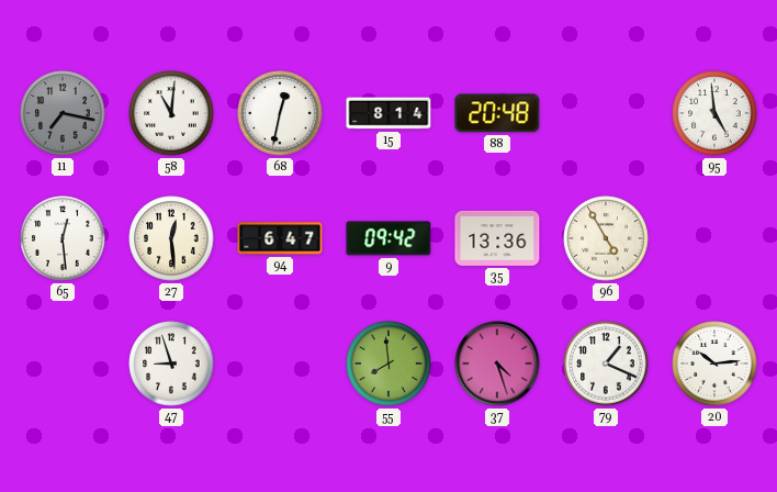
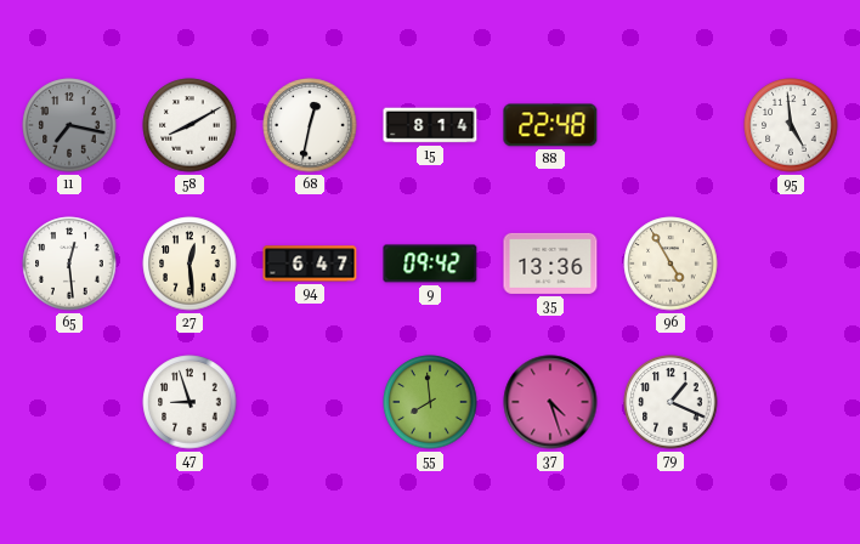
58: 11:01 -> 8:10 (189, 125)
88: 20:48 -> 22:48 (550, 125)
20: 10:14 -> none (714, 364)
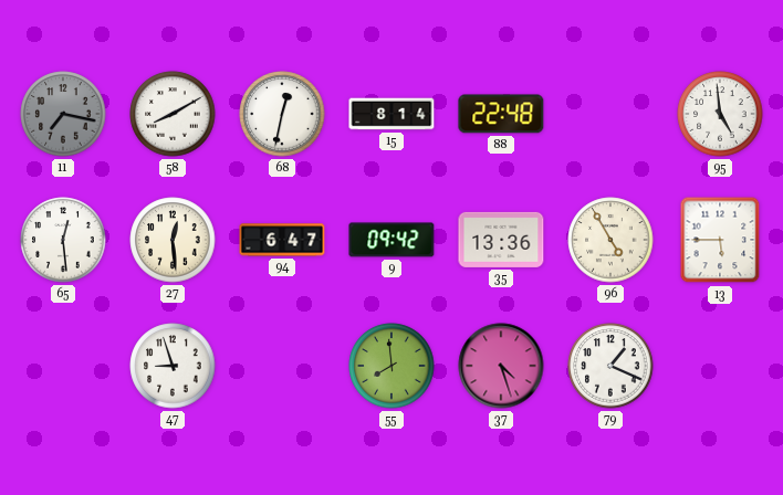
13: none -> 5:45 (720, 240)
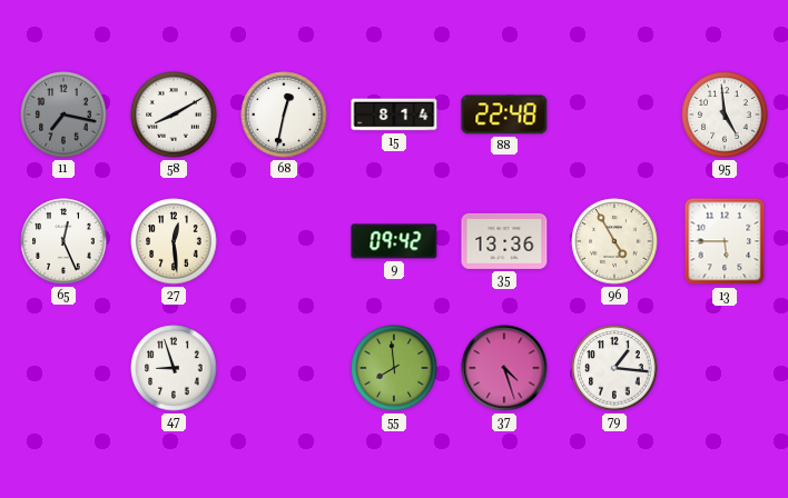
65: 12:29 -> 12:26 (63, 241)
94: 6:47 -> none (282, 240)
79: 1:19 -> 1:16 (614, 368)
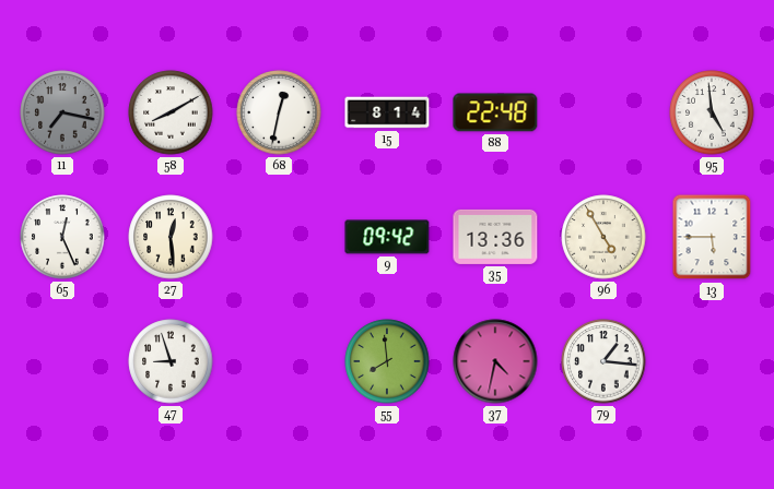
37: 4:27 -> 4:32 (495, 361)
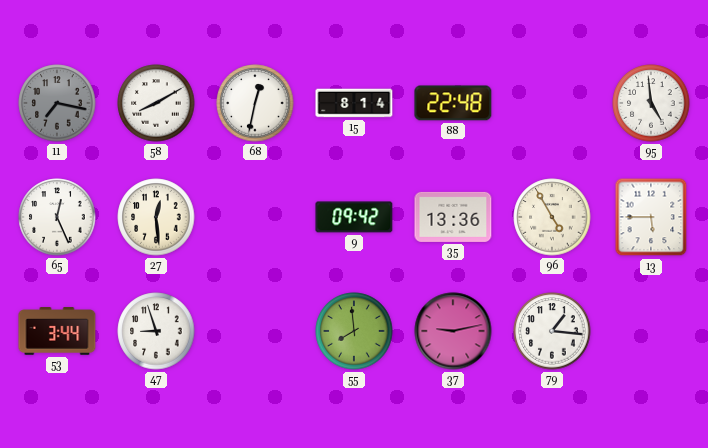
53: none -> 3:44 (57, 331)
37: 4:32 -> 9:13 (453, 331)
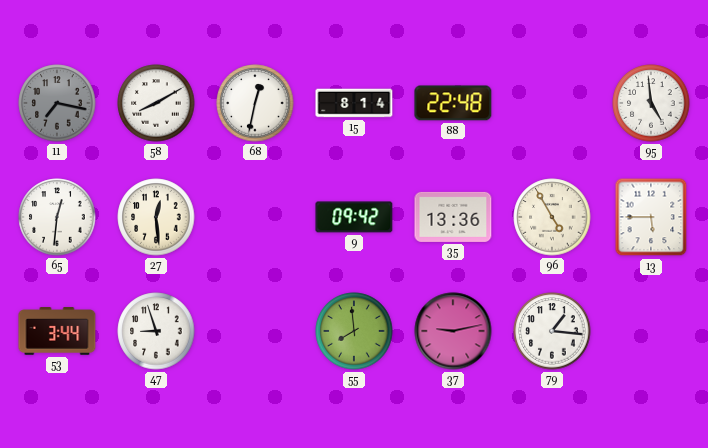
65: 12:26 -> 12:31 (57, 217)
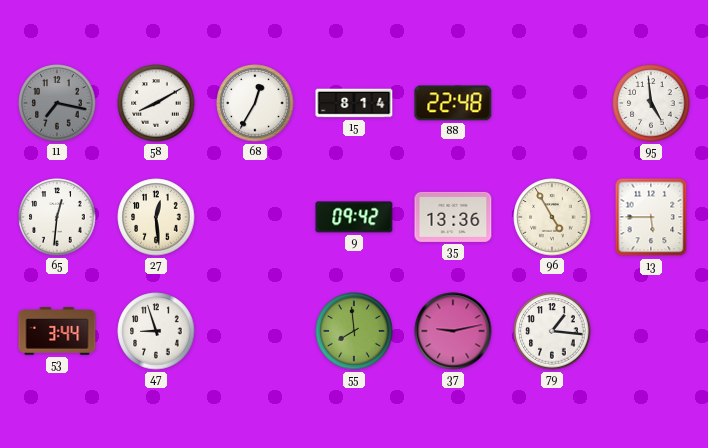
68: 12:32 -> 12:35 (255, 103)
